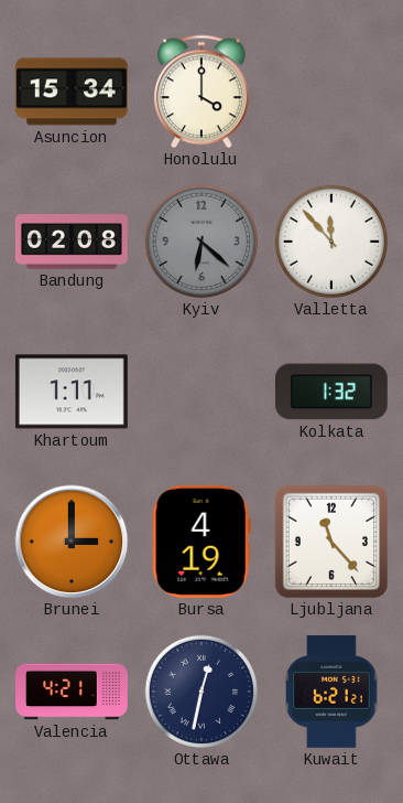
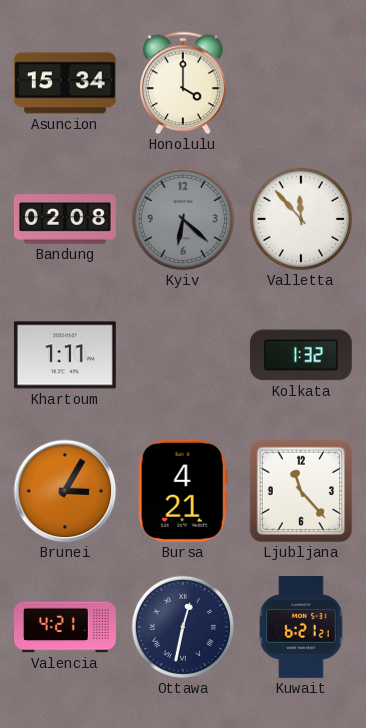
Brunei: 3:00 -> 3:05 (65, 491)
Bursa: 4:19 -> 4:21 (183, 491)
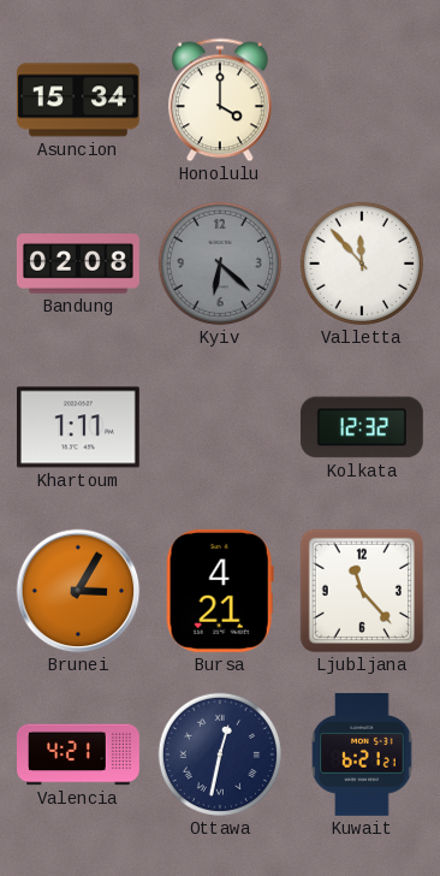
Kolkata: 1:32 -> 12:32 (362, 427)
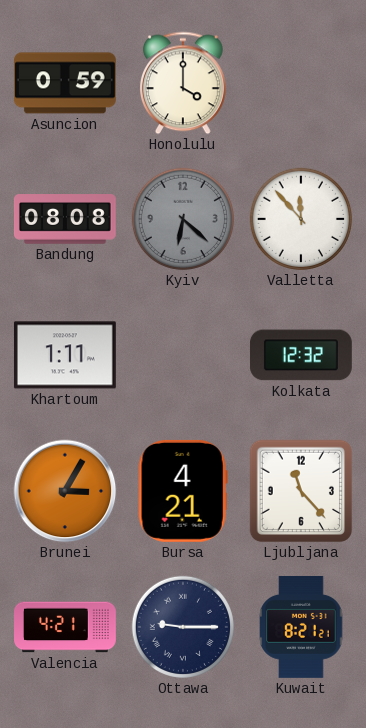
Asuncion: 15:34 -> 0:59 (65, 83)
Bandung: 02:08 -> 08:08 (65, 219)
Ottawa: 12:32 -> 9:15 (183, 627)
Kuwait: 6:21 -> 8:21 (301, 627)
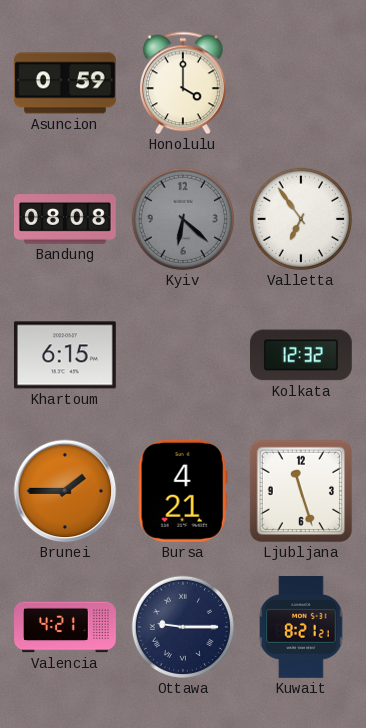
Valletta: 11:53 -> 6:54 (301, 219)
Khartoum: 1:11 -> 6:15 (65, 355)
Brunei: 3:05 -> 1:45 (65, 491)
Ljubljana: 11:23 -> 11:27 (301, 491)
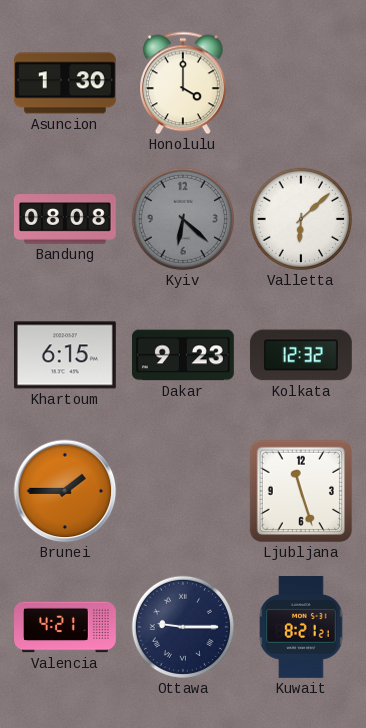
Asuncion: 0:59 -> 1:30 (65, 83)
Valletta: 6:54 -> 6:08 (301, 219)
Dakar: none -> 9:23 (183, 355)
Bursa: 4:21 -> none (183, 491)
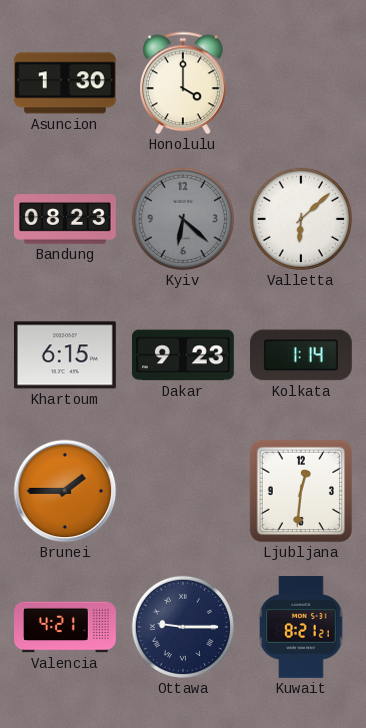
Bandung: 08:08 -> 08:23 (65, 219)
Kolkata: 12:32 -> 1:14 (301, 355)
Ljubljana: 11:27 -> 12:31 (301, 491)
